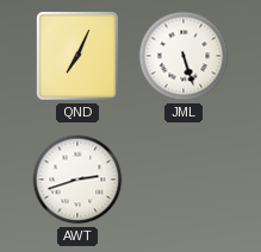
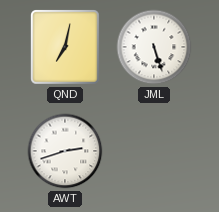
QND: 7:04 -> 7:02 (65, 47)
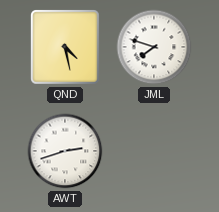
QND: 7:02 -> 4:28 (65, 47)
JML: 5:27 -> 7:48 (154, 47)
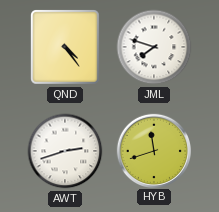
QND: 4:28 -> 4:24 (65, 47)
HYB: none -> 11:42 (153, 150)
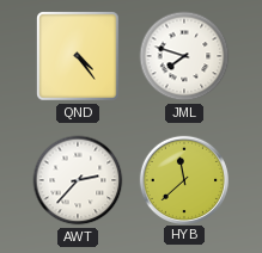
AWT: 2:42 -> 2:37 (78, 180)
HYB: 11:42 -> 11:38 (183, 179)
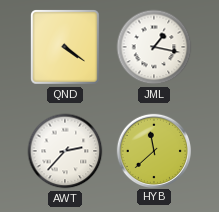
QND: 4:24 -> 4:21 (65, 47)
JML: 7:48 -> 1:17 (154, 47)
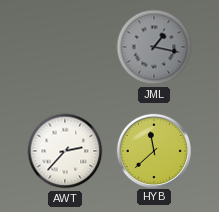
QND: 4:21 -> none (65, 47)
JML dial: white -> grey (154, 47)
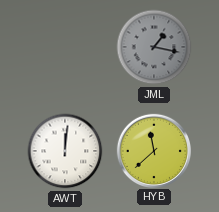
AWT: 2:37 -> 12:01 (65, 151)
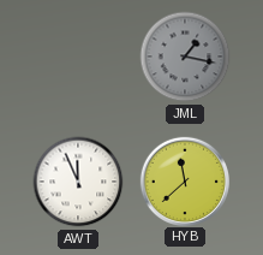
AWT: 12:01 -> 11:56 (78, 182)
